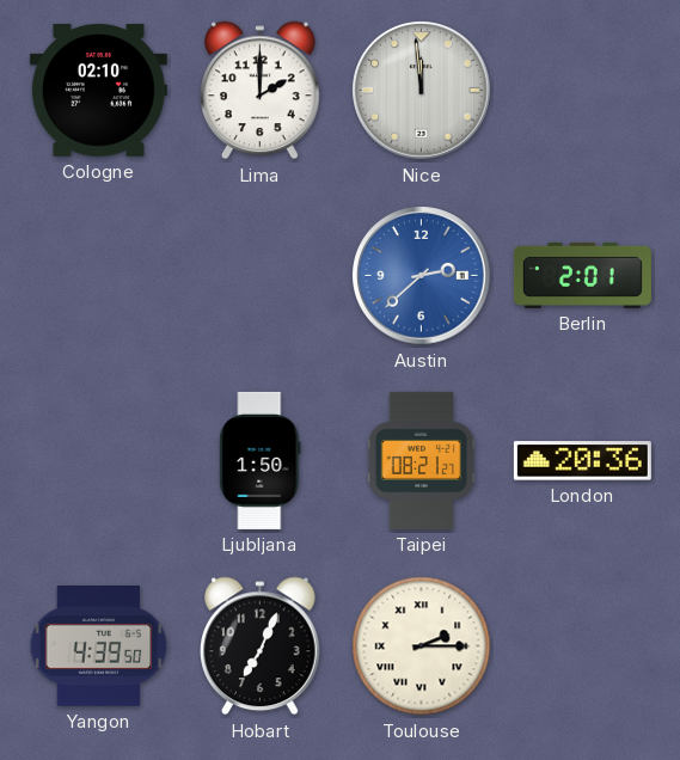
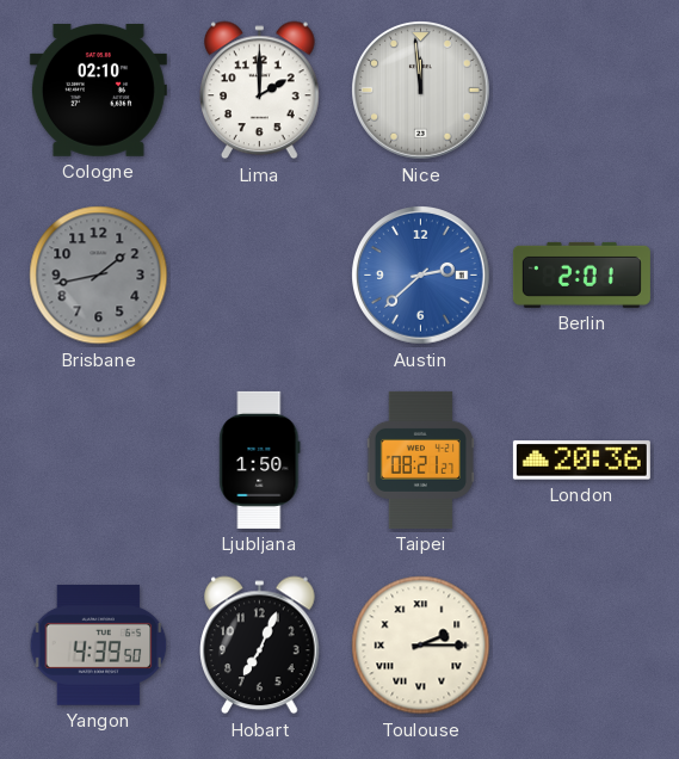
Brisbane: none -> 1:43 (99, 276)
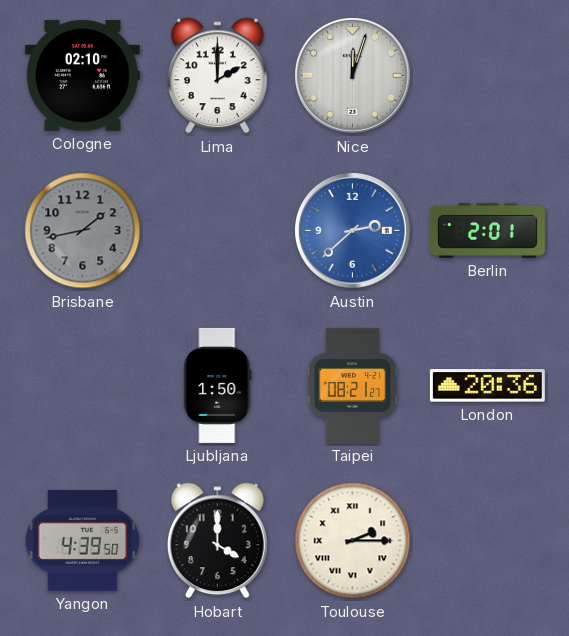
Nice: 11:59 -> 12:03 (353, 76)
Hobart: 7:04 -> 4:00 (218, 541)
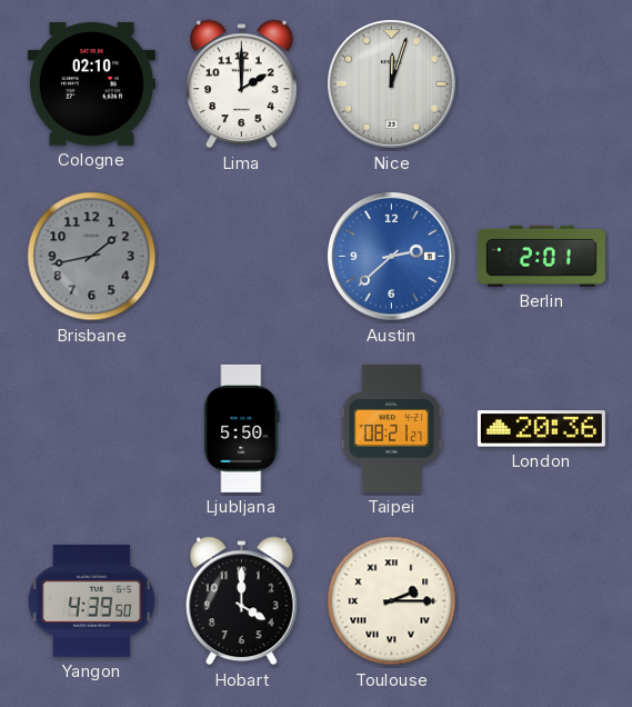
Ljubljana: 1:50 -> 5:50 (242, 428)
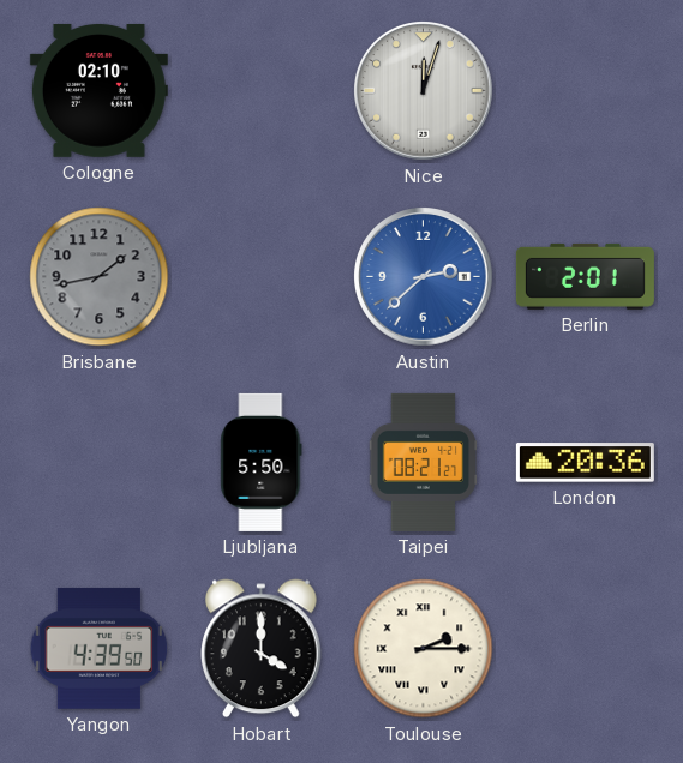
Lima: 2:00 -> none (242, 84)
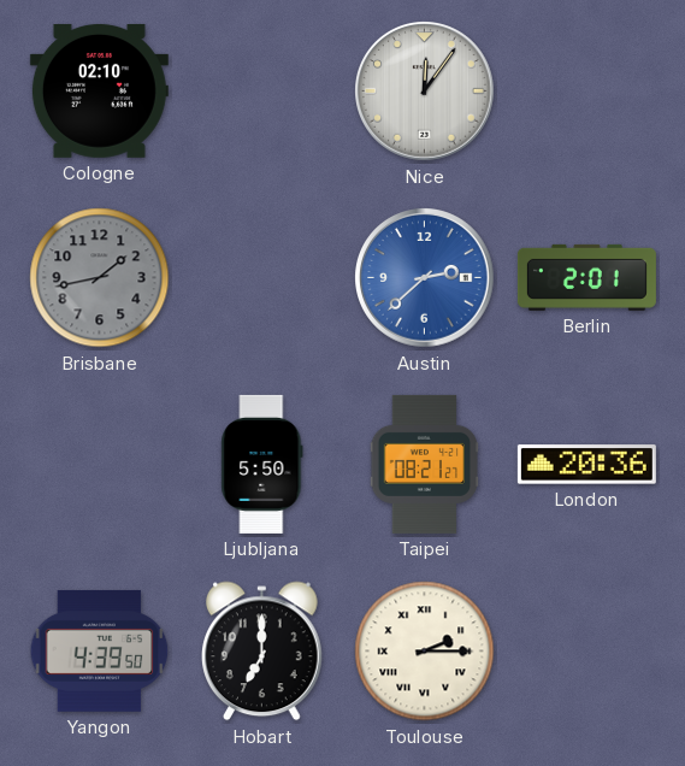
Nice: 12:03 -> 12:06 (425, 92)
Hobart: 4:00 -> 7:00 (262, 652)
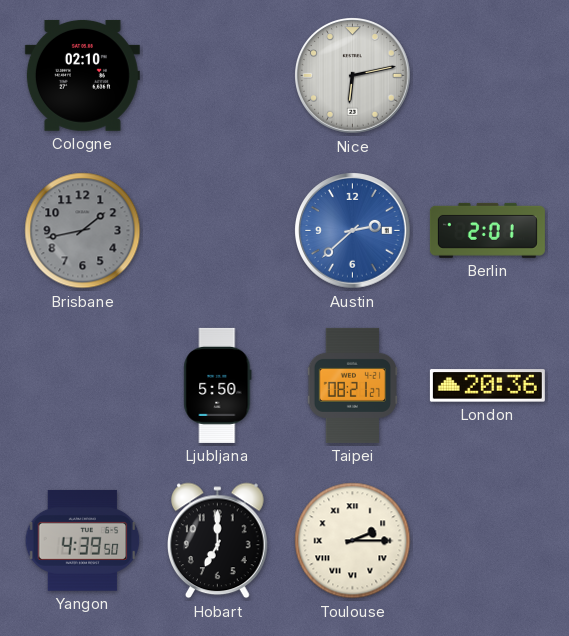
Nice: 12:06 -> 6:13 (353, 76)
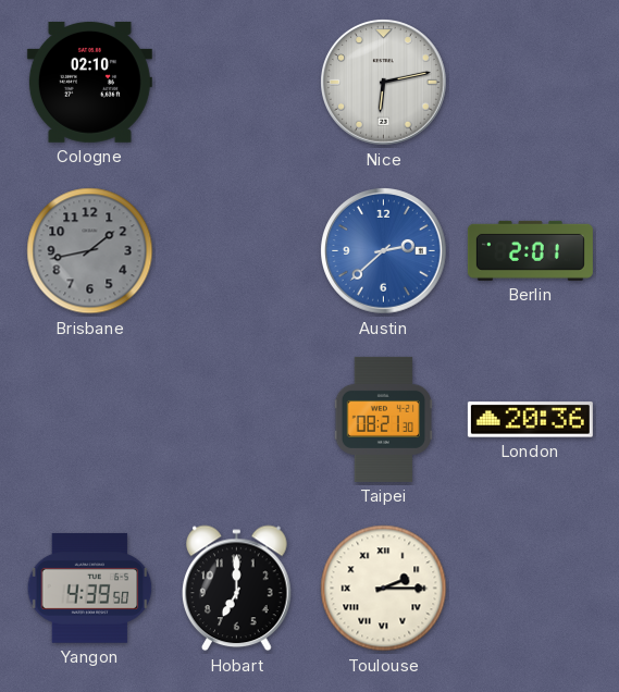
Ljubljana: 5:50 -> none (218, 385)
Taipei: 08:21:27 -> 08:21:30 (383, 419)
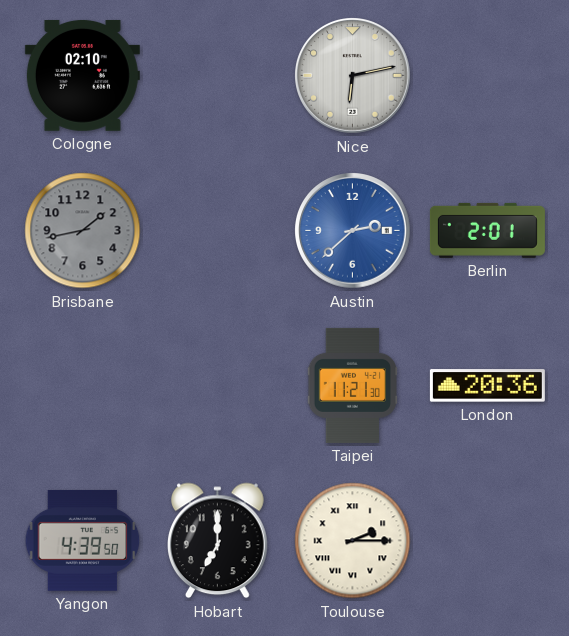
Taipei: 08:21 -> 11:21 (352, 385)
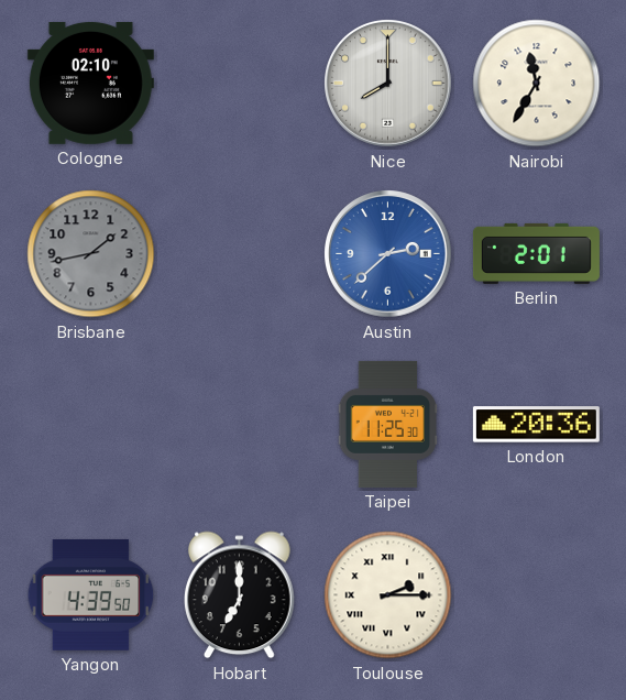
Nice: 6:13 -> 8:00 (388, 84)
Nairobi: none -> 11:35 (537, 84)
Taipei: 11:21 -> 11:25 (387, 424)
